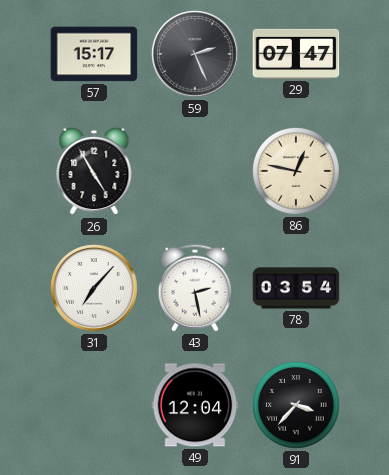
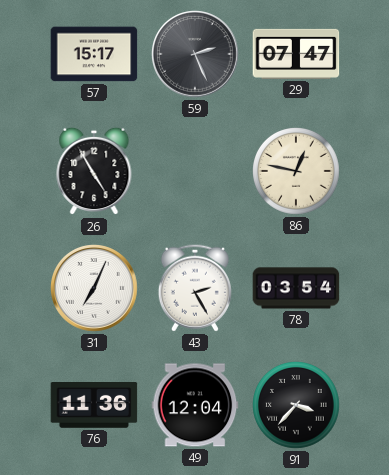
31: 7:07 -> 7:04 (95, 289)
43: 2:28 -> 2:25 (195, 288)
76: none -> 11:36 (94, 406)
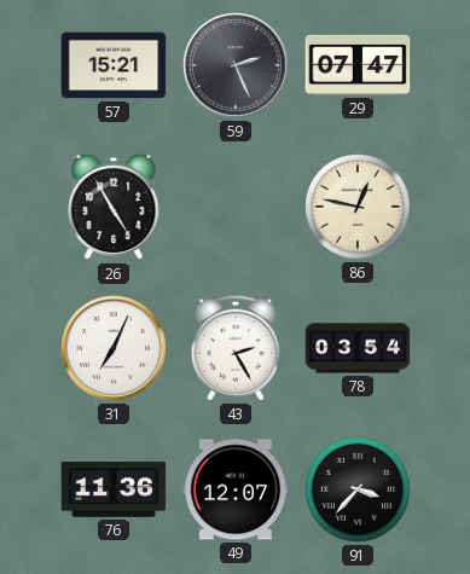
57: 15:17 -> 15:21 (114, 65)
49: 12:04 -> 12:07 (236, 489)
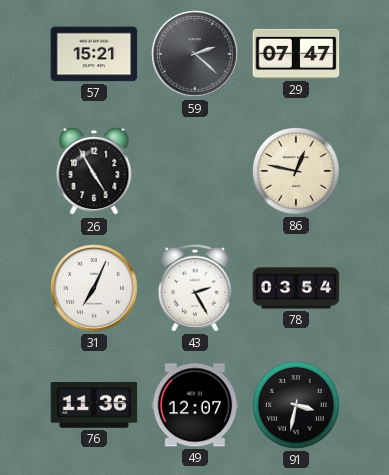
59: 2:26 -> 2:22 (196, 55)
91: 3:37 -> 3:32 (297, 406)
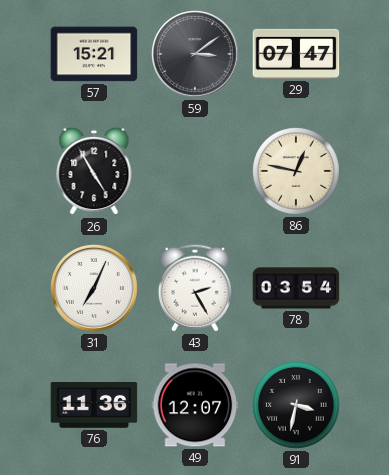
59: 2:22 -> 3:09 (196, 55)
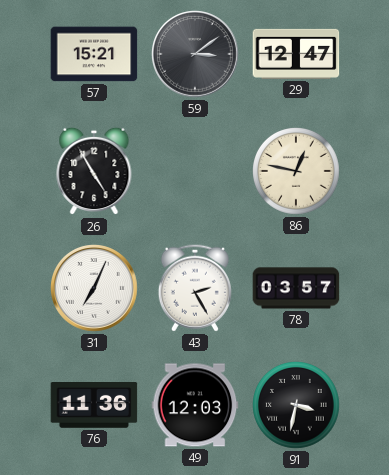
29: 07:47 -> 12:47 (296, 54)
78: 03:54 -> 03:57 (296, 288)
49: 12:07 -> 12:03 (195, 405)
